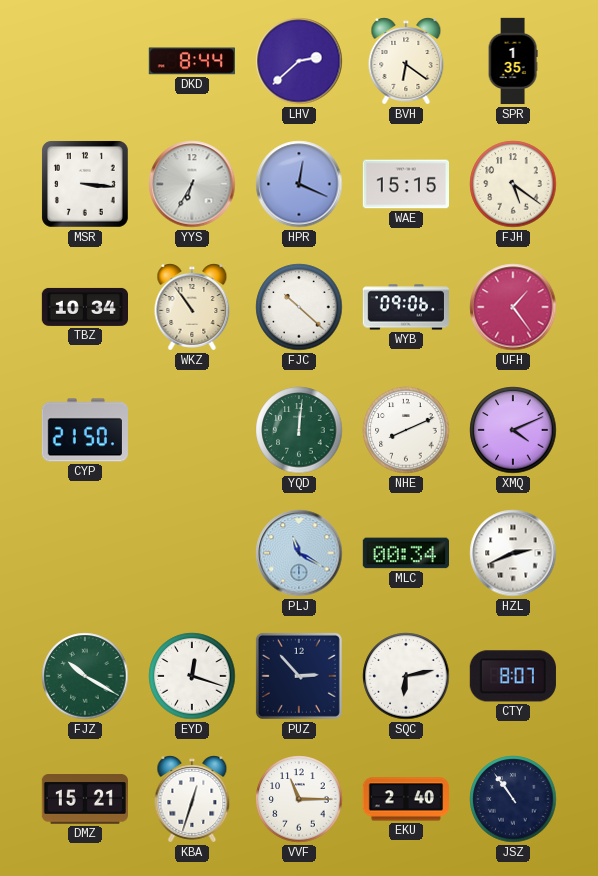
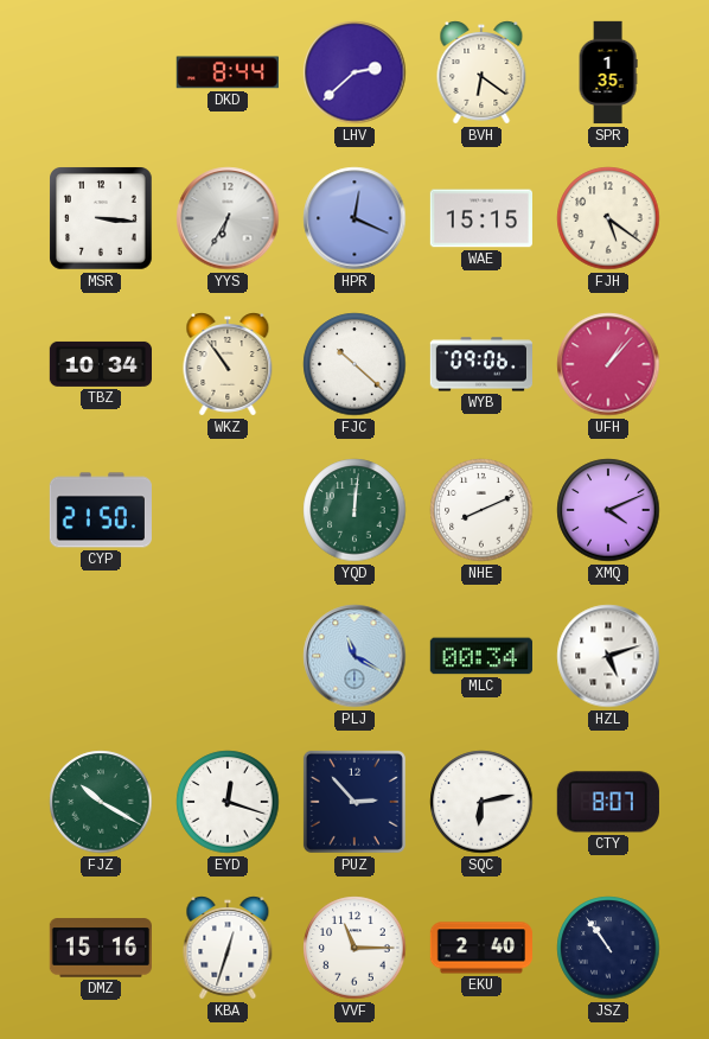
UFH: 1:24 -> 1:07 (608, 364)
HZL: 2:41 -> 5:12 (608, 656)
DMZ: 15:21 -> 15:16 (101, 948)
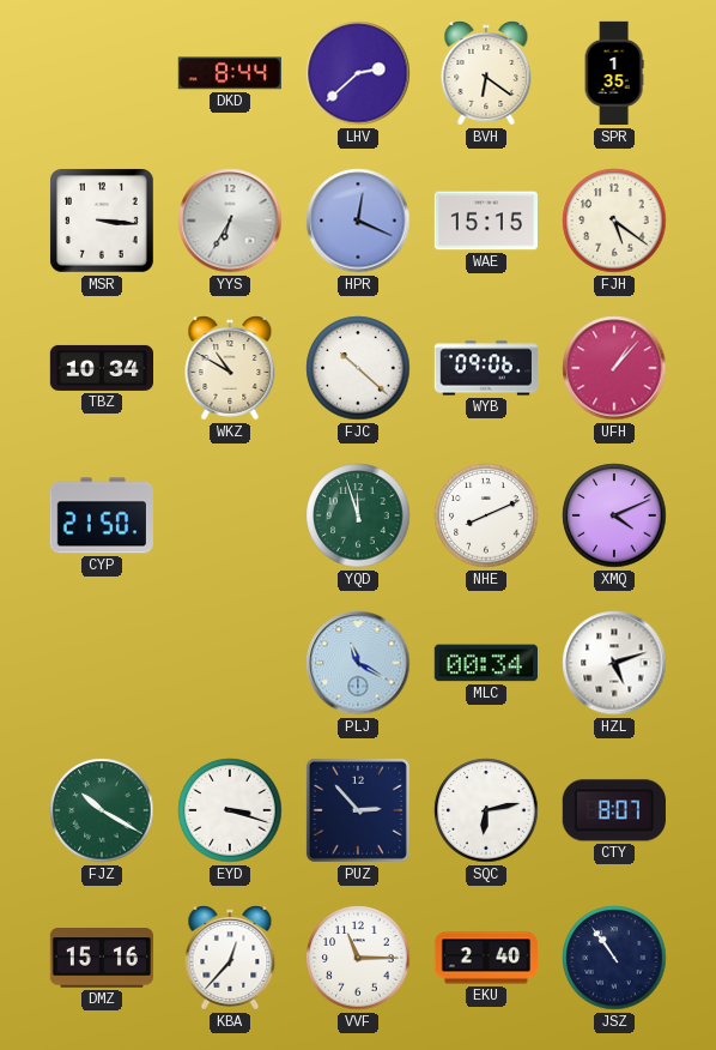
WKZ: 10:54 -> 10:50 (230, 368)
YQD: 12:01 -> 11:57 (358, 515)
EYD: 12:18 -> 3:18 (230, 810)
KBA: 12:33 -> 12:37 (230, 958)
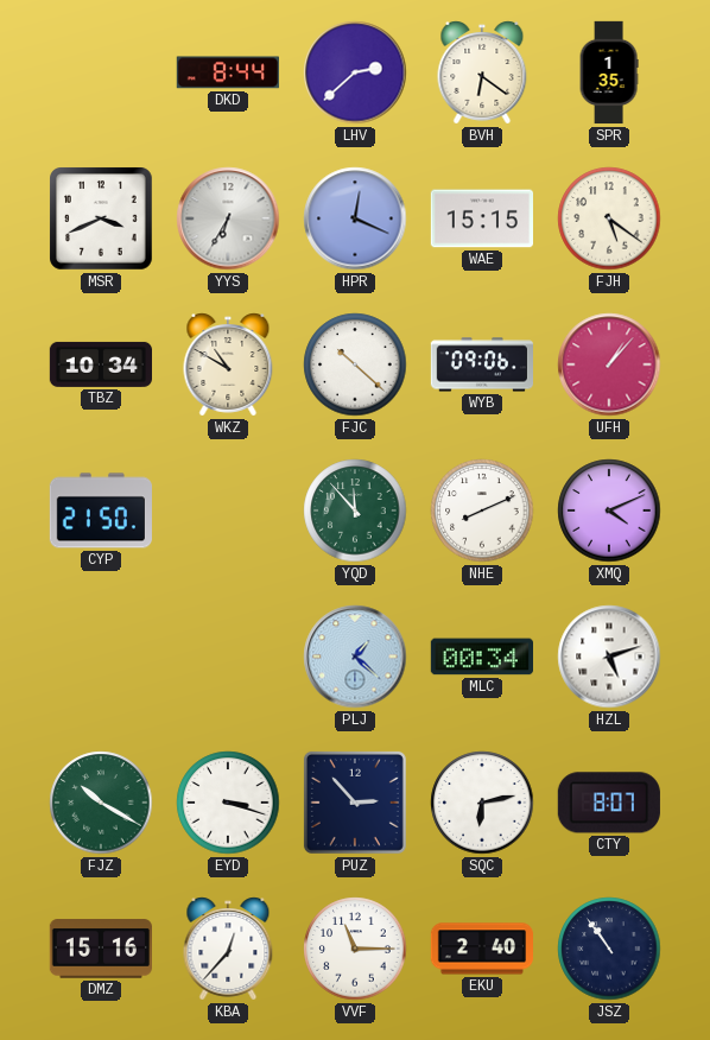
MSR: 3:16 -> 3:41 (102, 220)
YQD: 11:57 -> 11:53 (355, 511)
PLJ: 11:20 -> 1:22 (355, 657)
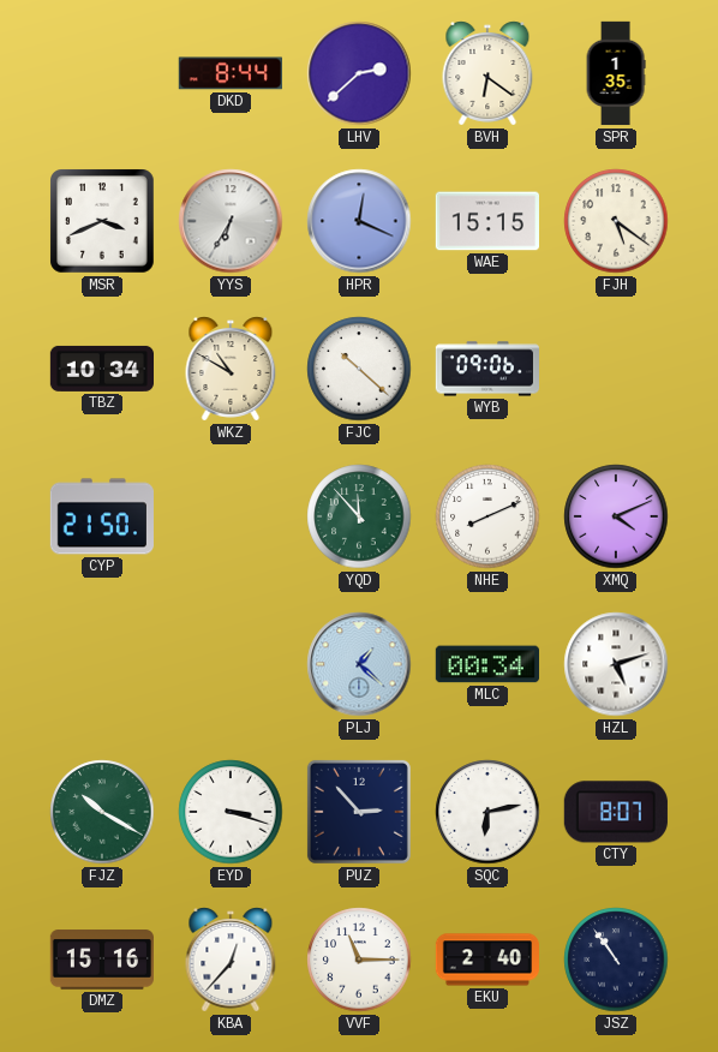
UFH: 1:07 -> none (609, 364)
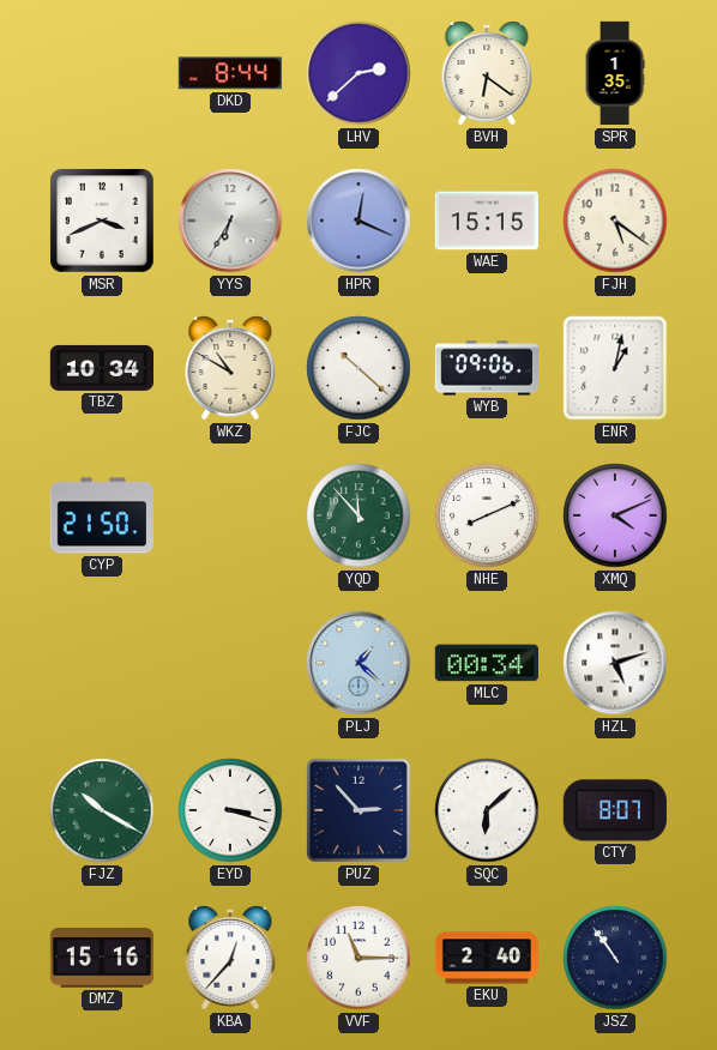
ENR: none -> 1:02 (615, 368)
SQC: 6:13 -> 6:08 (487, 810)
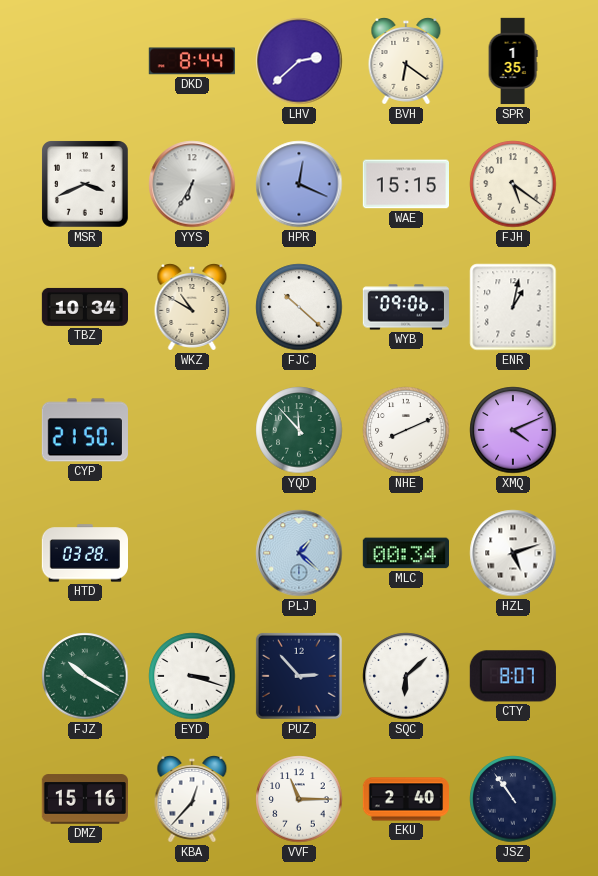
HTD: none -> 03:28 (84, 553)
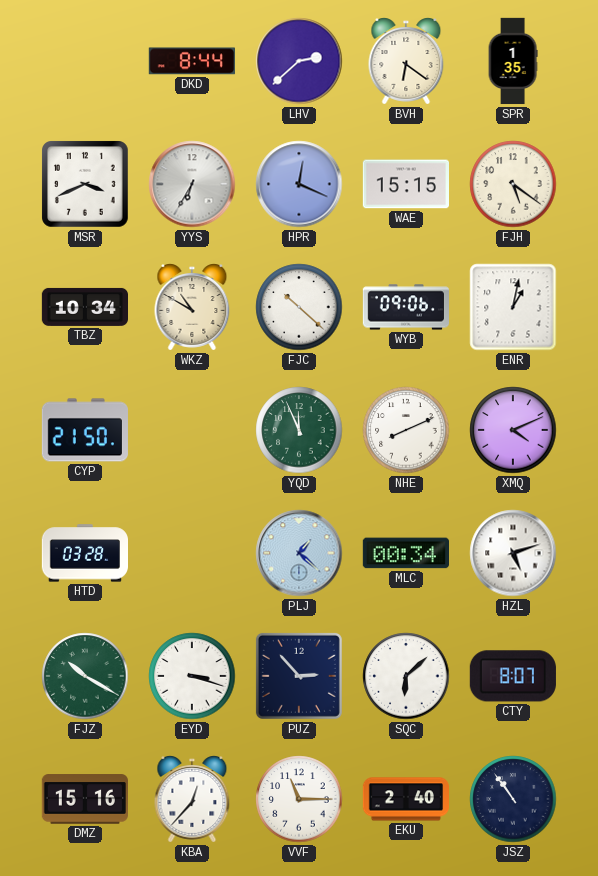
YQD: 11:53 -> 11:56 (299, 430)
